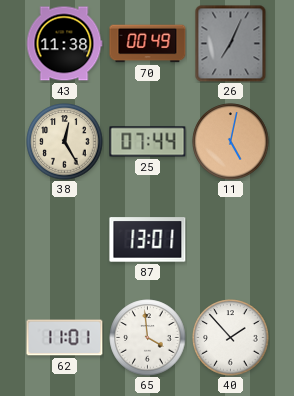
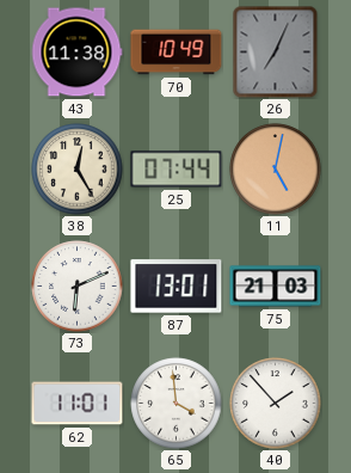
70: 00:49 -> 10:49 (177, 53)
73: none -> 6:11 (78, 287)
75: none -> 21:03 (276, 287)
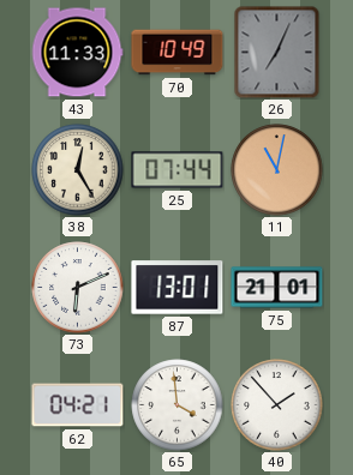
43: 11:38 -> 11:33 (77, 53)
11: 5:02 -> 11:02 (277, 170)
75: 21:03 -> 21:01 (277, 288)
62: 11:01 -> 04:21 (78, 405)
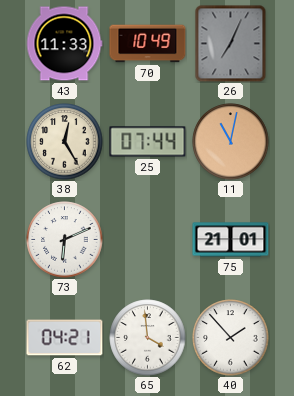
87: 13:01 -> none (178, 288)
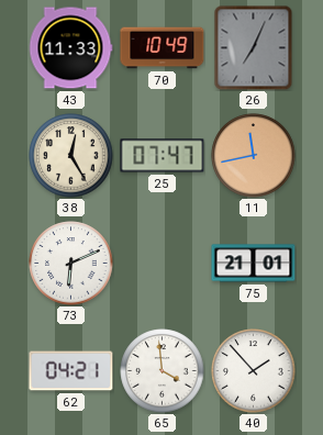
25: 07:44 -> 07:47 (163, 156)
11: 11:02 -> 11:43 (254, 156)
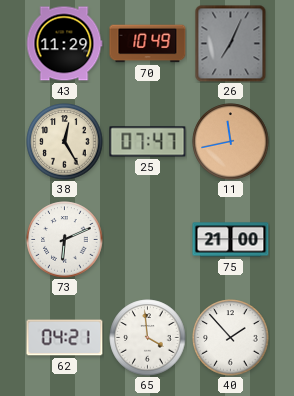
43: 11:33 -> 11:29 (64, 44)
75: 21:01 -> 21:00 (231, 240)
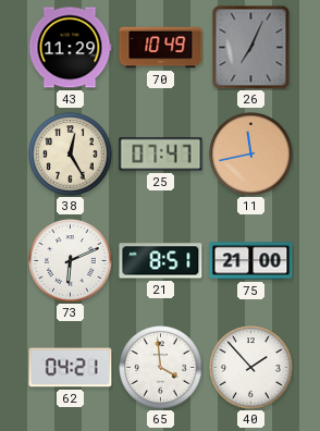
21: none -> 8:51 (161, 261)
